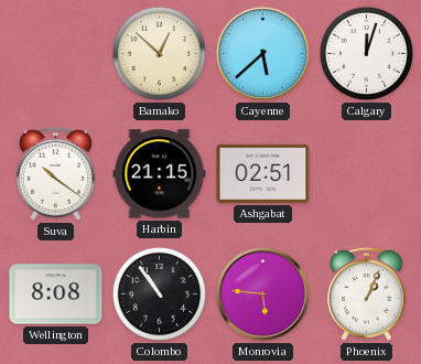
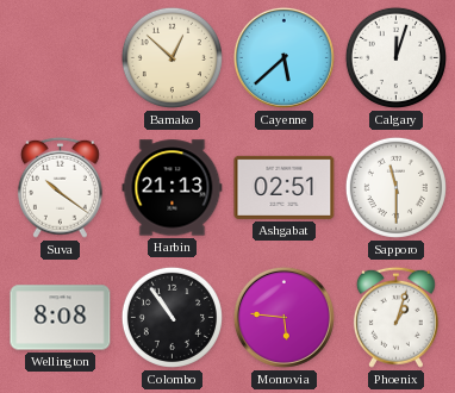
Harbin: 21:15 -> 21:13 (173, 188)
Sapporo: none -> 11:30 (395, 187)
Phoenix: 1:04 -> 1:03 (395, 317)
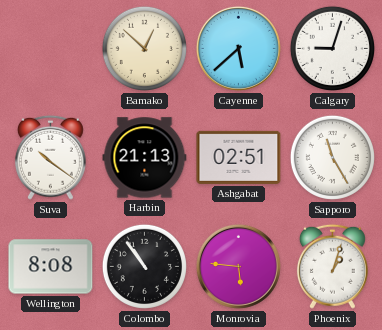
Calgary: 12:03 -> 9:03 (332, 48)
Sapporo: 11:30 -> 11:25 (332, 157)
